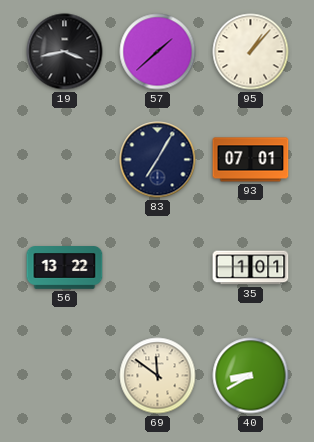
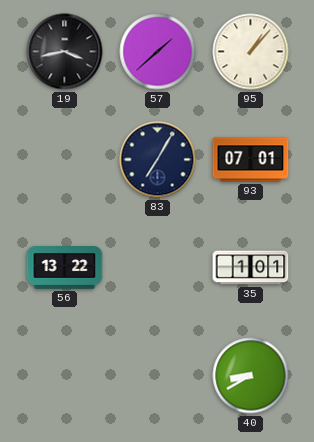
69: 11:51 -> none (158, 376)
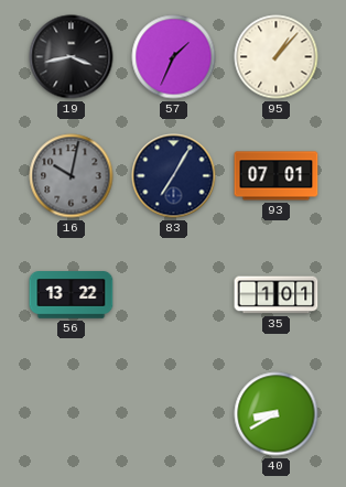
57: 1:38 -> 1:34 (174, 57)
16: none -> 10:02 (72, 176)
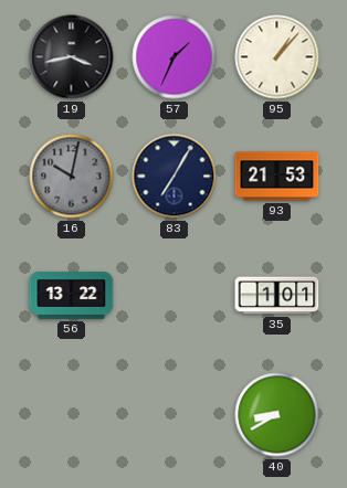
93: 07:01 -> 21:53 (277, 177)
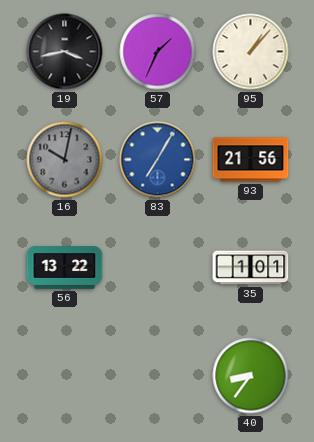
83 dial: navy -> blue (158, 160)
93: 21:53 -> 21:56 (251, 160)
40: 8:40 -> 8:36 (251, 376)
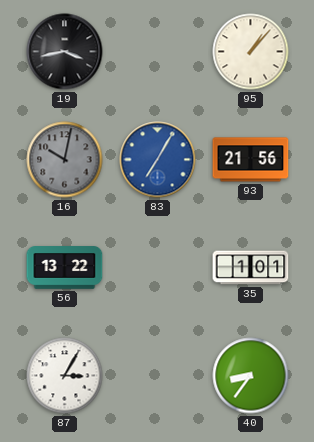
57: 1:34 -> none (158, 52)
87: none -> 3:05 (65, 376)
